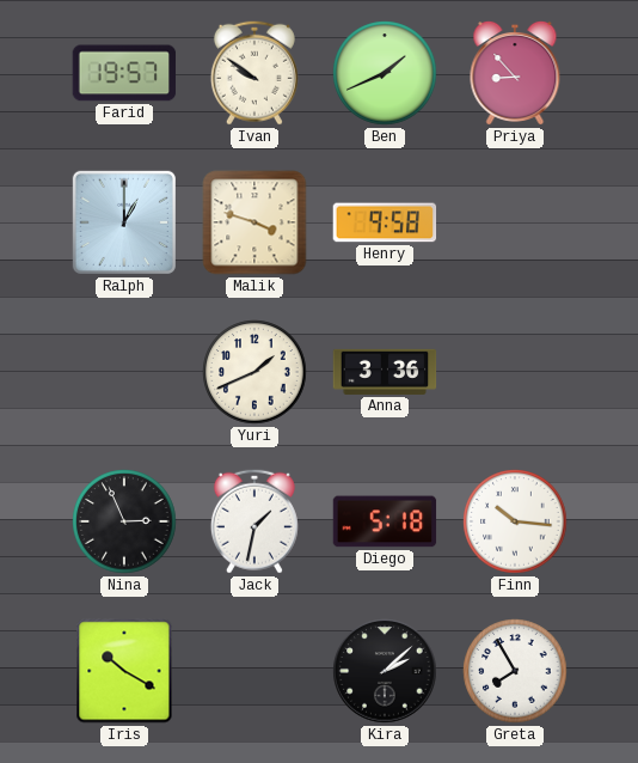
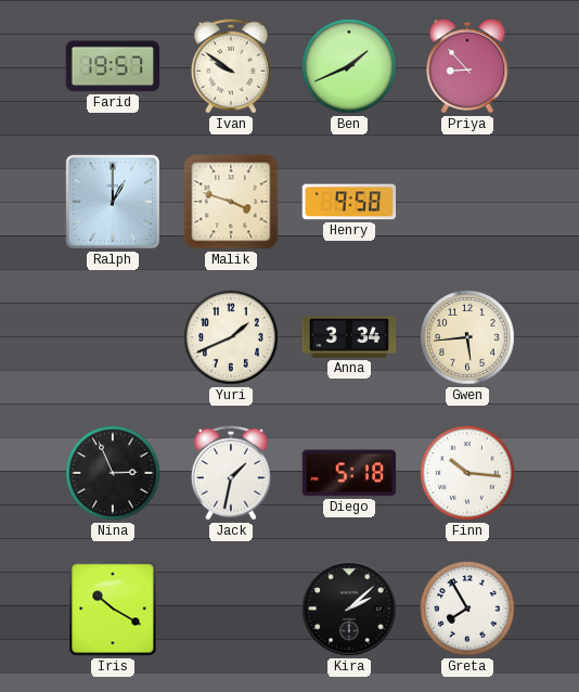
Anna: 3:36 -> 3:34 (349, 337)
Gwen: none -> 5:44 (467, 337)
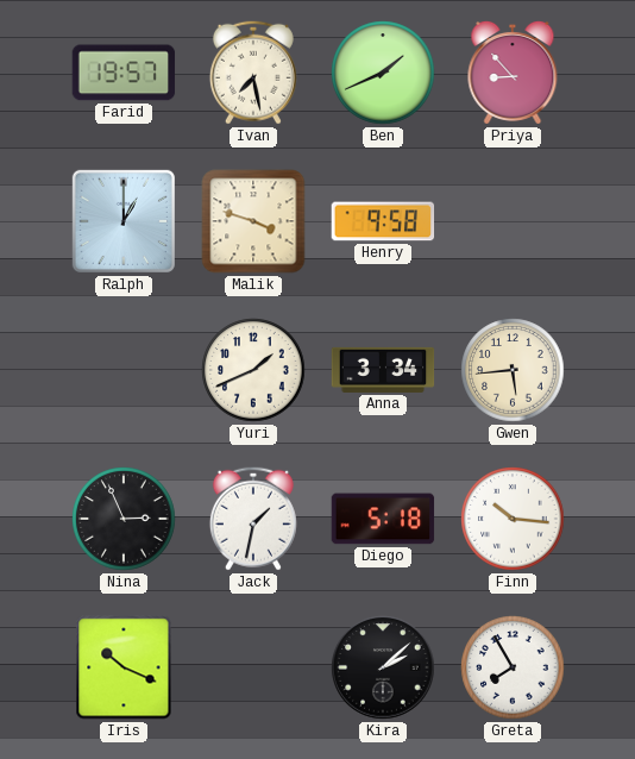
Ivan: 9:51 -> 7:28 (253, 73)
Iris: 10:20 -> 10:19 (124, 667)
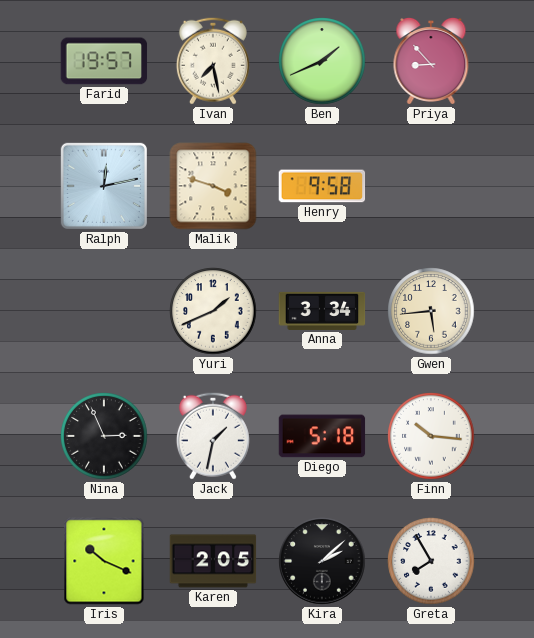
Ralph: 1:00 -> 12:13 (104, 186)
Karen: none -> 2:05 (213, 561)
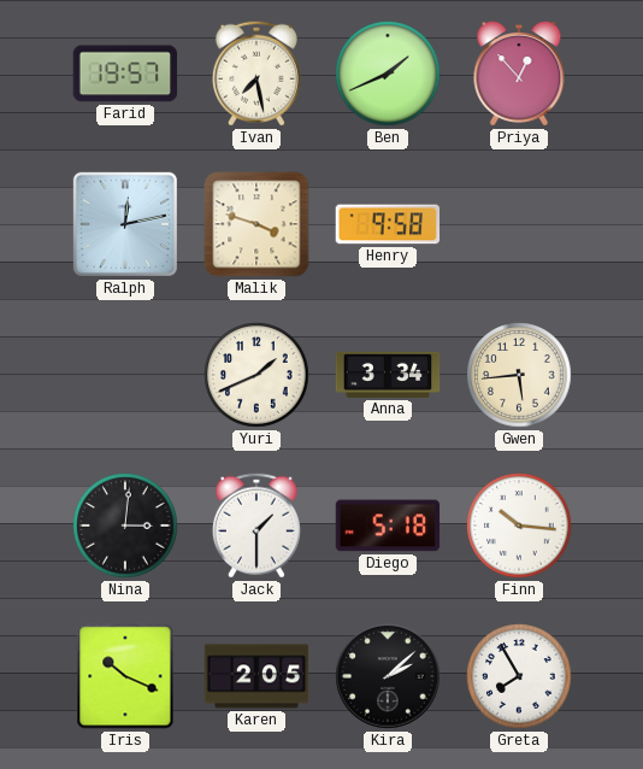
Priya: 8:53 -> 12:53 (519, 74)
Nina: 2:56 -> 3:01 (125, 526)
Jack: 1:32 -> 1:30 (256, 526)
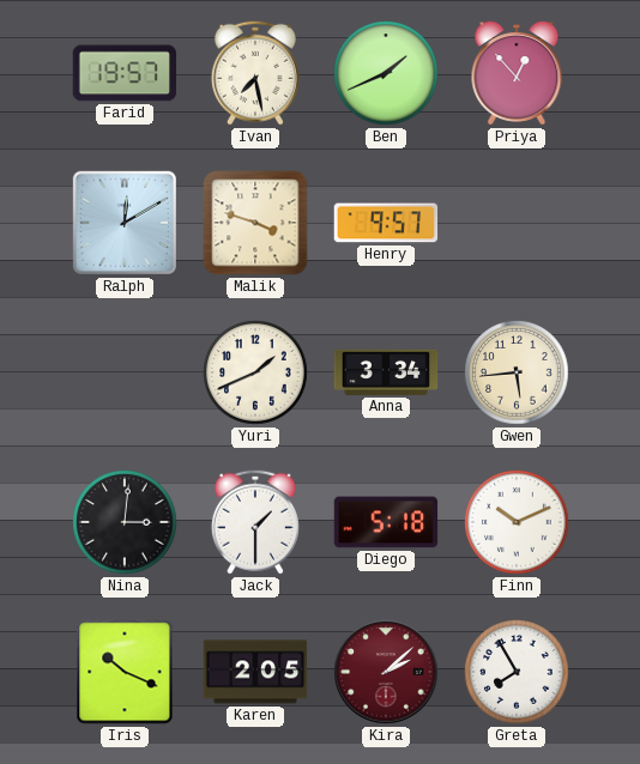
Ralph: 12:13 -> 12:10 (125, 223)
Henry: 9:58 -> 9:57 (386, 223)
Finn: 10:16 -> 10:11 (517, 522)
Kira dial: black -> burgundy (386, 672)
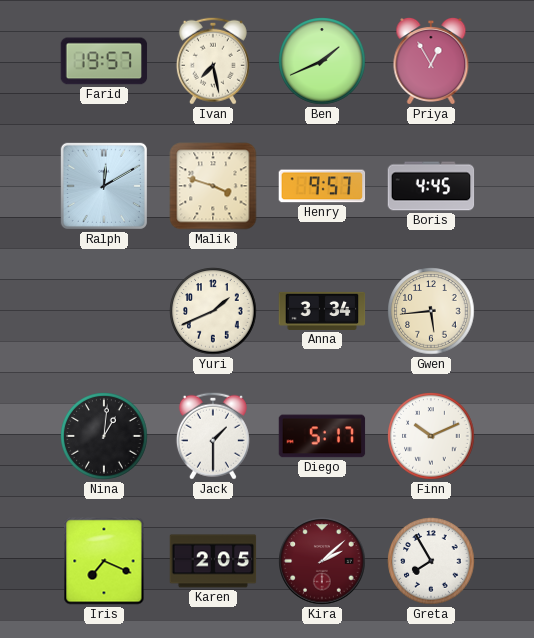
Priya: 12:53 -> 12:55 (431, 61)
Boris: none -> 4:45 (431, 186)
Nina: 3:01 -> 1:01 (104, 436)
Diego: 5:18 -> 5:17 (322, 436)
Iris: 10:19 -> 7:19 (104, 561)
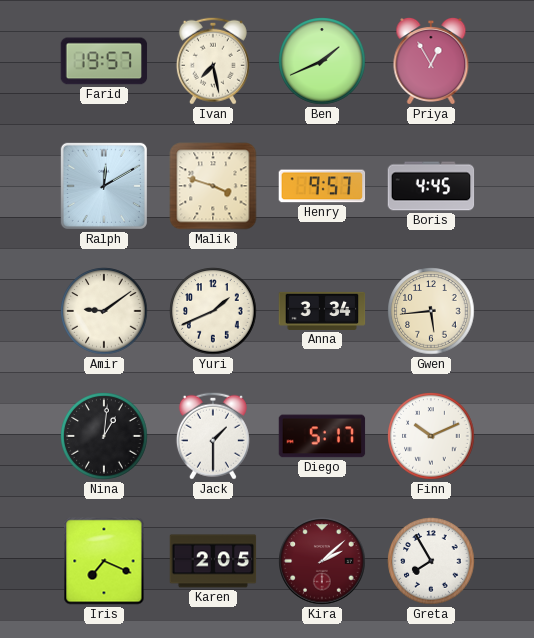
Amir: none -> 9:09 (104, 311)
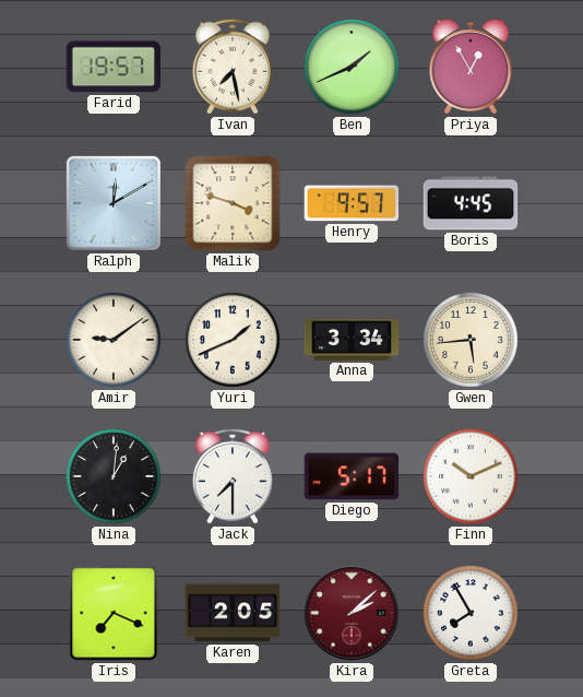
Jack: 1:30 -> 7:30 (233, 476)
